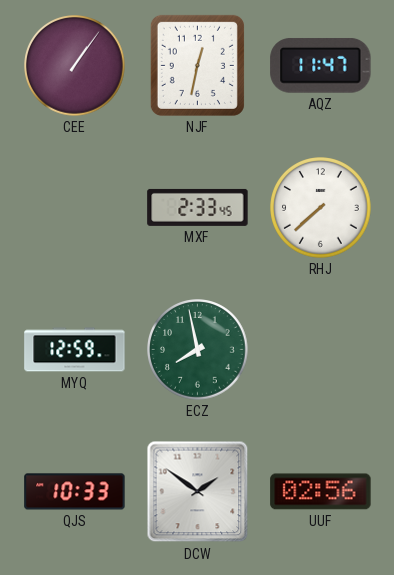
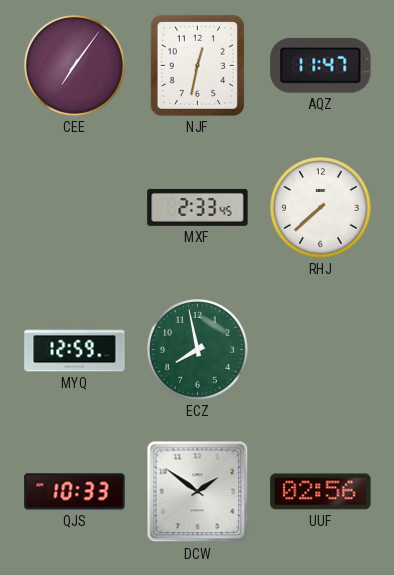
CEE: 1:06 -> 7:06 (75, 66)
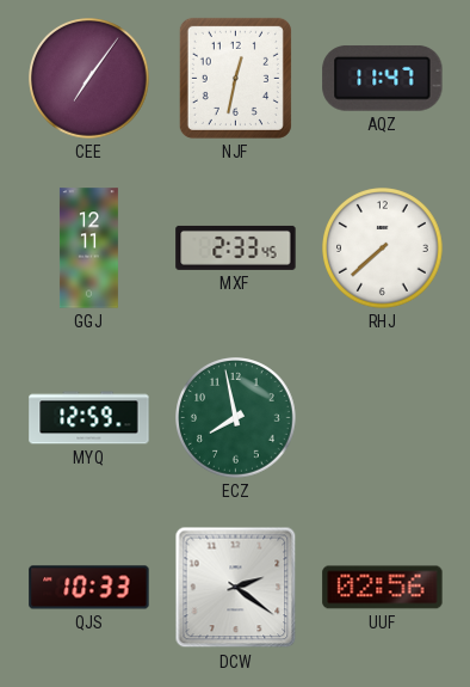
GGJ: none -> 12:11 (88, 249)
DCW: 1:51 -> 2:21 (236, 588)
